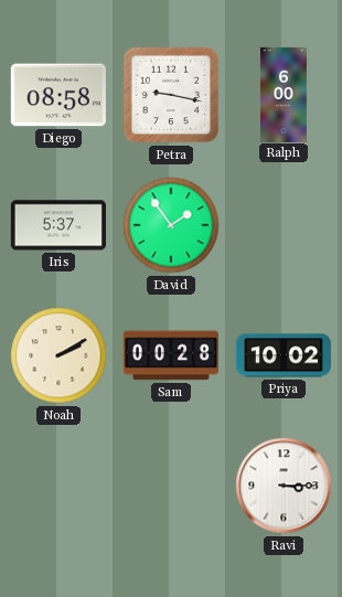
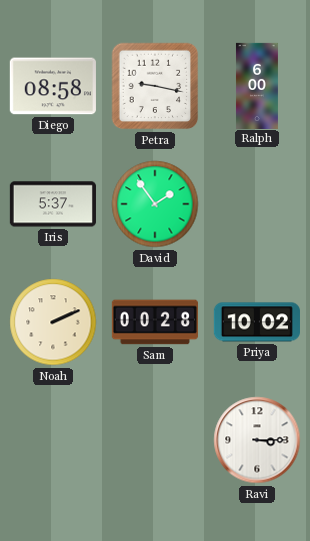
Noah: 2:10 -> 2:11 (53, 322)
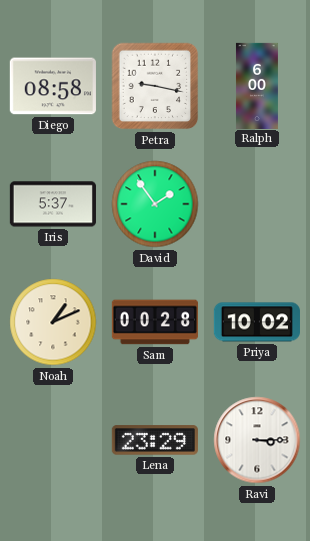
Noah: 2:11 -> 1:11 (53, 322)
Lena: none -> 23:29 (155, 440)
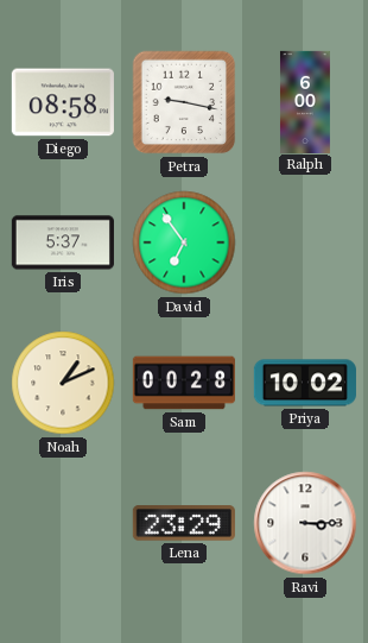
David: 1:54 -> 6:54 (184, 242)
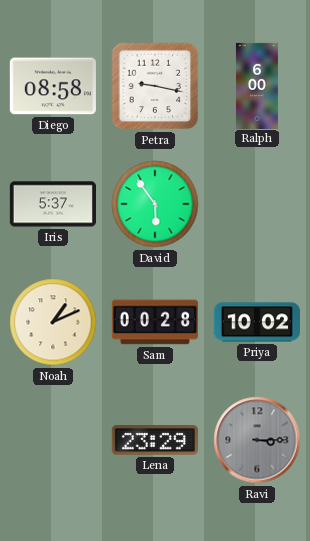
David: 6:54 -> 5:54 (155, 204)
Ravi dial: white -> grey (257, 440)
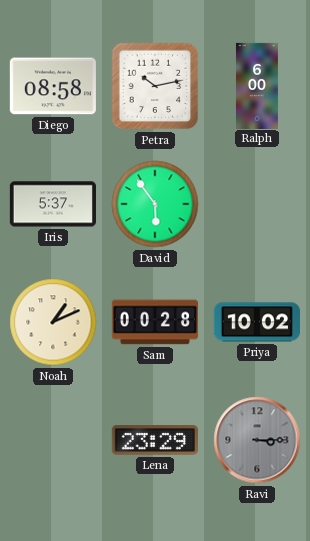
Petra: 9:17 -> 10:13 (155, 86)
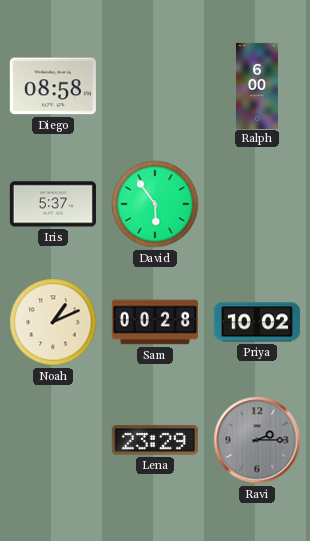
Petra: 10:13 -> none (155, 86)
Ravi: 3:15 -> 2:15 (257, 440)
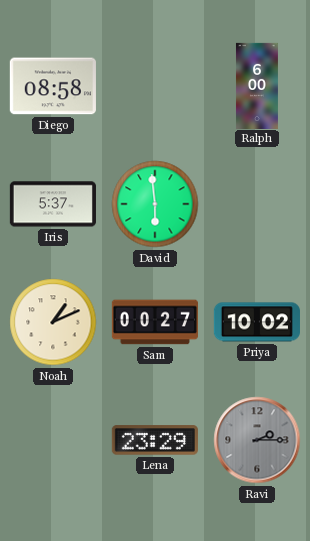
David: 5:54 -> 5:59 (155, 204)
Sam: 00:28 -> 00:27 (155, 322)
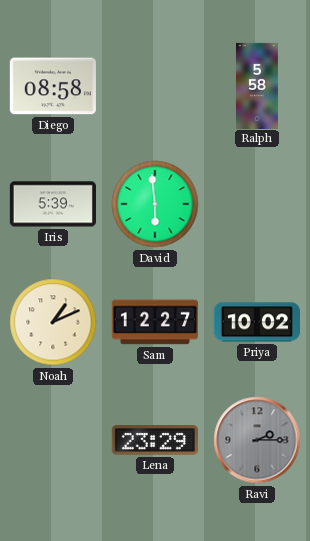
Ralph: 6:00 -> 5:58 (257, 85)
Iris: 5:37 -> 5:39 (53, 204)
Sam: 00:27 -> 12:27 (155, 322)
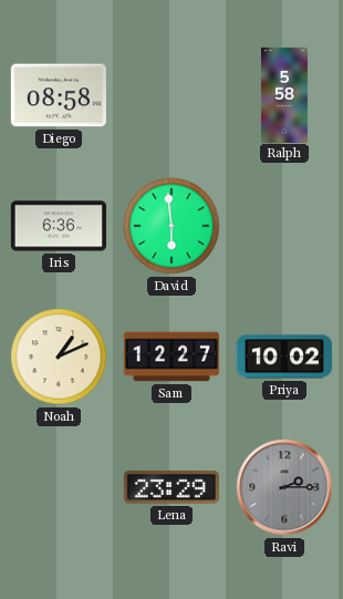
Iris: 5:39 -> 6:36 (59, 226)
